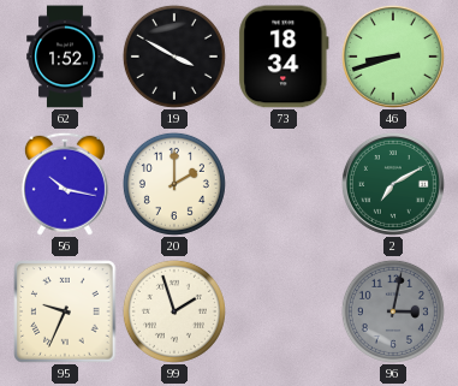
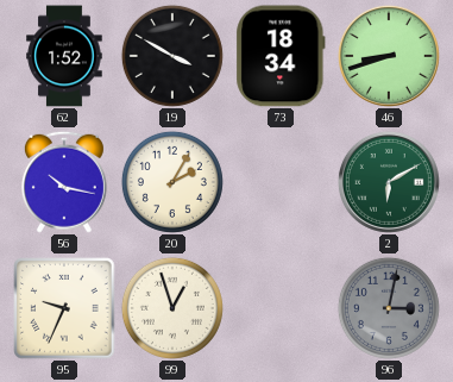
20: 2:00 -> 2:05 (172, 182)
2: 7:10 -> 6:10 (389, 182)
99: 1:57 -> 12:57 (172, 308)
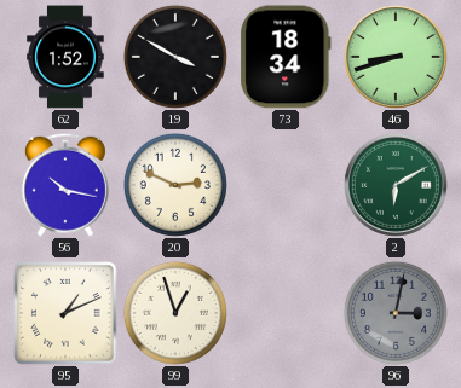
20: 2:05 -> 2:49 (175, 185)
95: 9:34 -> 1:11 (65, 313)
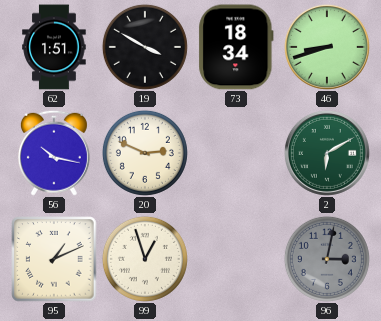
62: 1:52 -> 1:51 (54, 47)
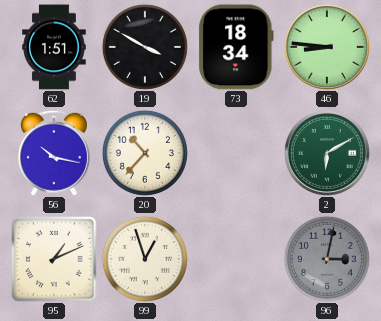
46: 8:42 -> 8:46 (327, 47)
20: 2:49 -> 10:37 (145, 153)
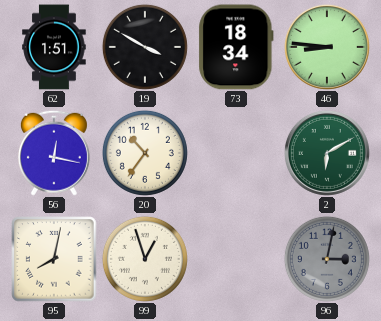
56: 10:17 -> 12:17 (54, 153)
20: 10:37 -> 10:36 (145, 153)
95: 1:11 -> 8:02 (54, 259)
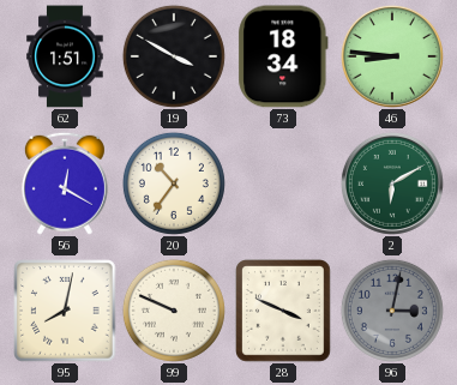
56: 12:17 -> 12:20 (65, 184)
99: 12:57 -> 9:49 (174, 311)
28: none -> 3:49 (284, 312)
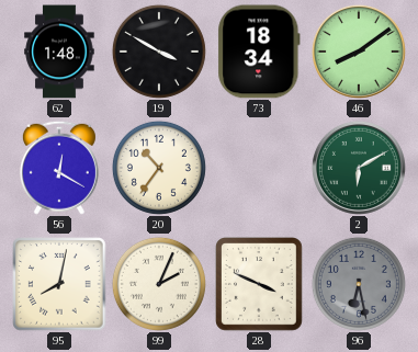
62: 1:51 -> 1:48 (59, 52)
46: 8:46 -> 8:09 (359, 52)
99: 9:49 -> 2:04 (159, 284)
96: 3:02 -> 6:28 (359, 284)
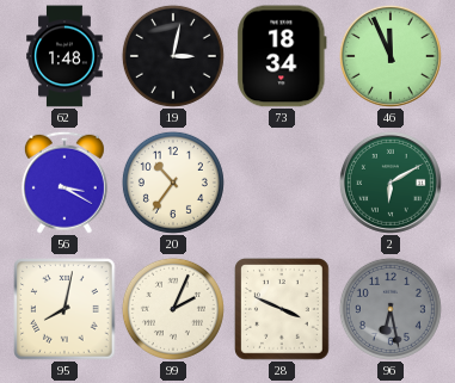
19: 3:50 -> 3:02 (173, 56)
46: 8:09 -> 11:56 (391, 56)
56: 12:20 -> 3:20 (64, 183)
